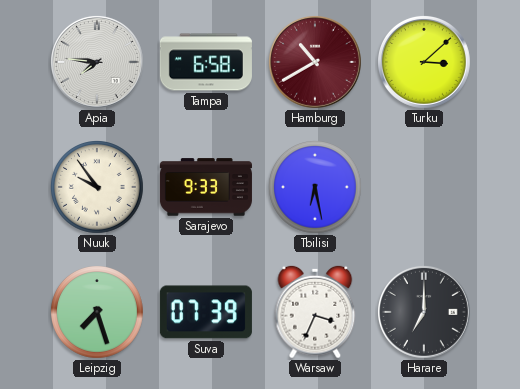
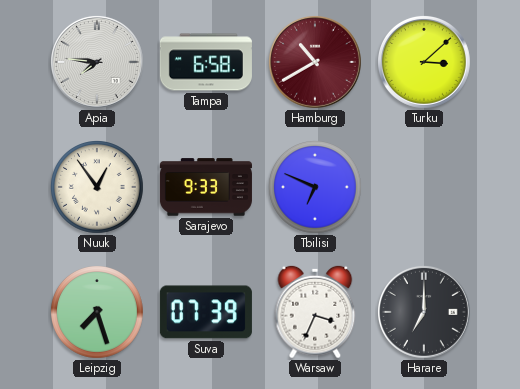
Nuuk: 9:54 -> 12:54 (98, 188)
Tbilisi: 6:28 -> 6:49 (316, 188)
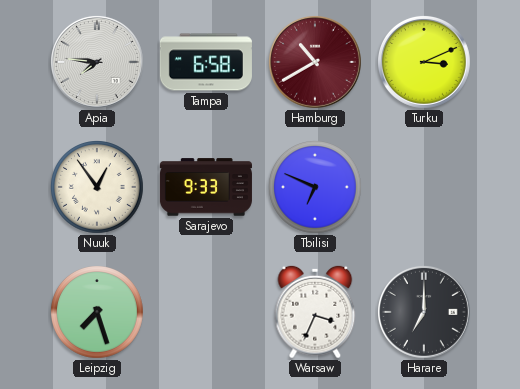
Turku: 3:08 -> 3:11 (424, 62)
Suva: 07:39 -> none (206, 312)
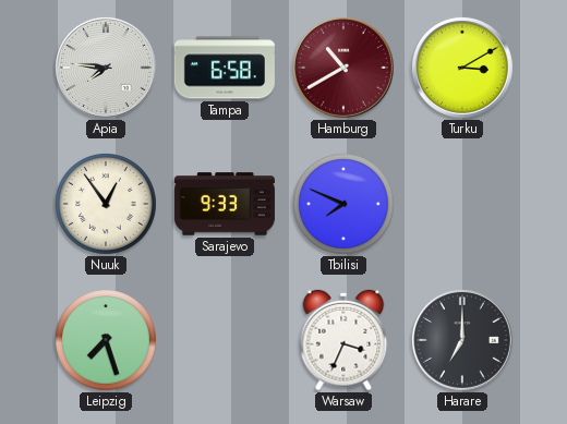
Turku: 3:11 -> 3:10 (462, 68)
Tbilisi: 6:49 -> 7:49 (345, 205)
